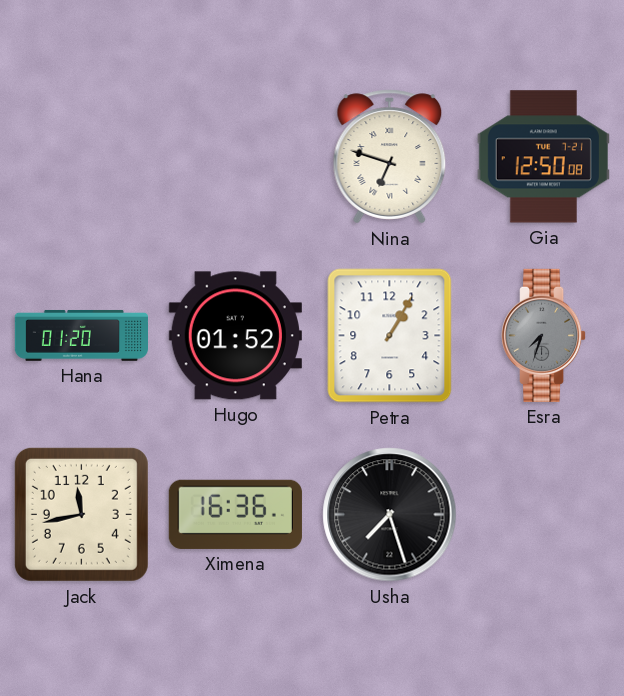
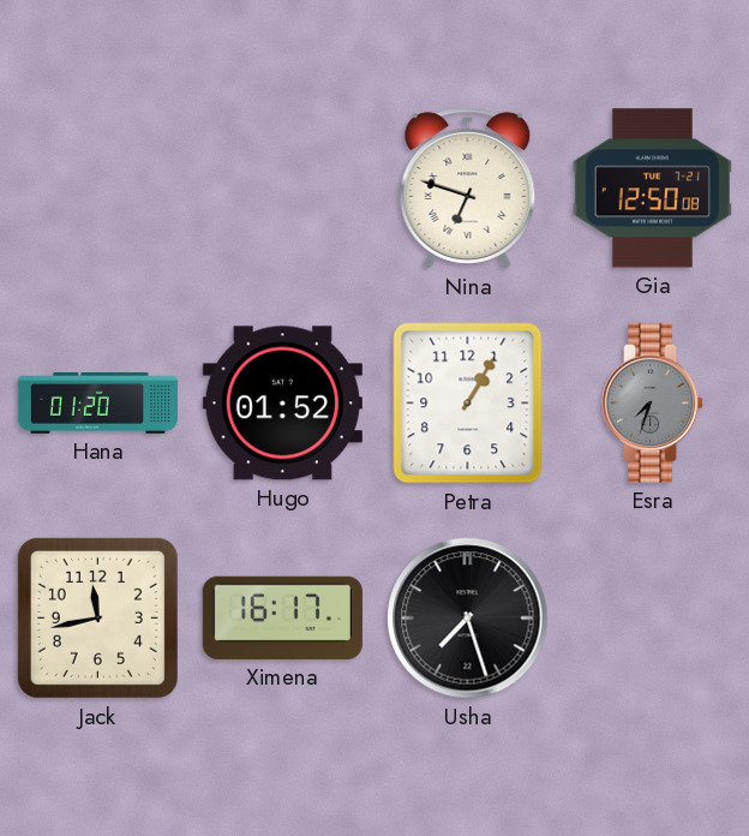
Ximena: 16:36 -> 16:17 (282, 617)
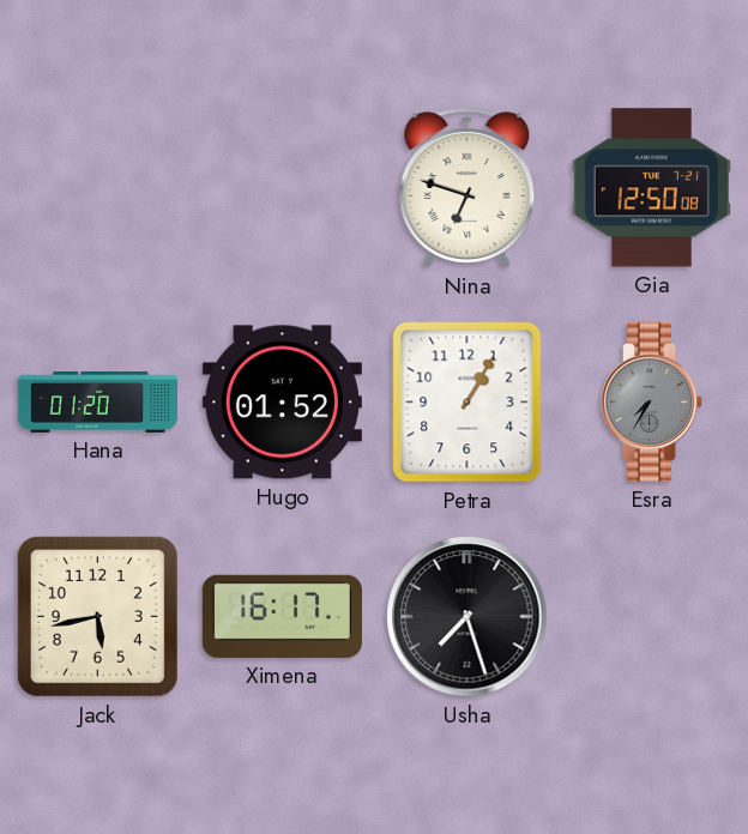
Esra: 7:33 -> 7:35 (653, 401)
Jack: 11:43 -> 5:43 (97, 616)
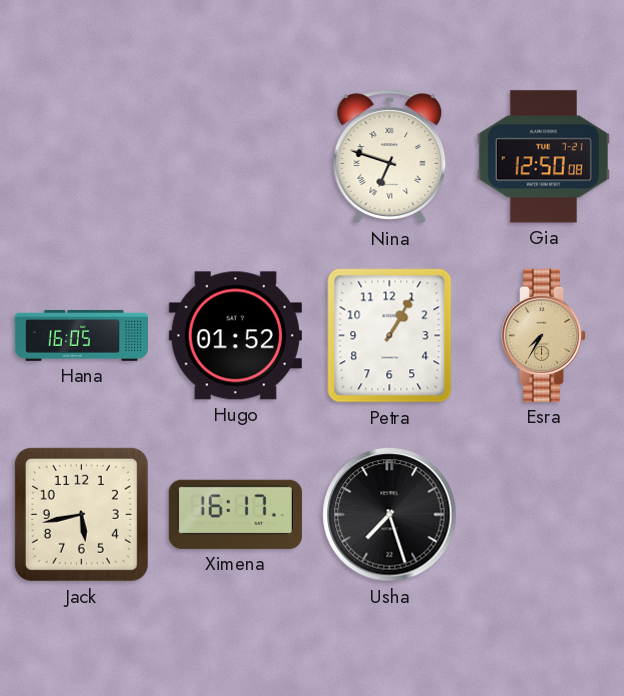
Hana: 01:20 -> 16:05 (81, 335)
Esra dial: grey -> champagne (545, 335)
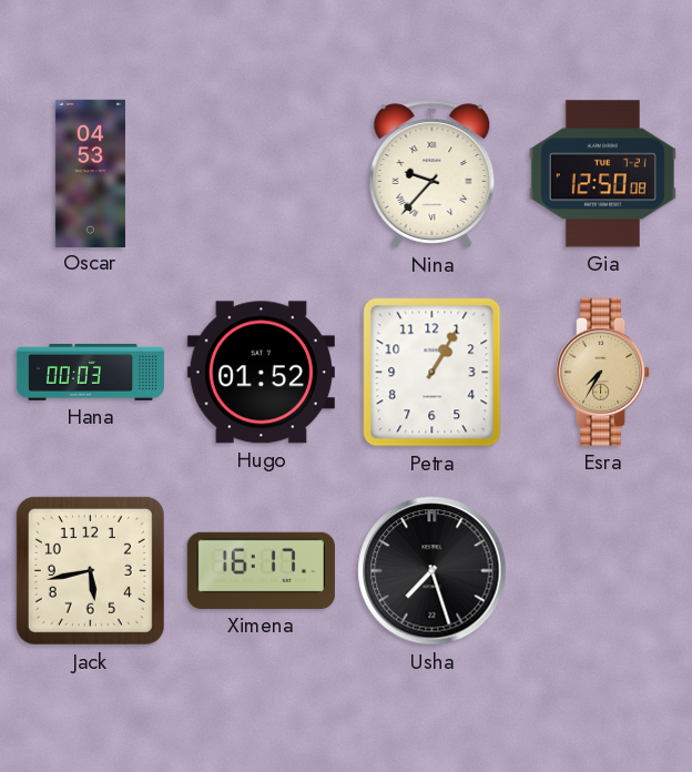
Oscar: none -> 04:53 (90, 173)
Nina: 6:48 -> 9:37 (432, 174)
Hana: 16:05 -> 00:03 (90, 372)
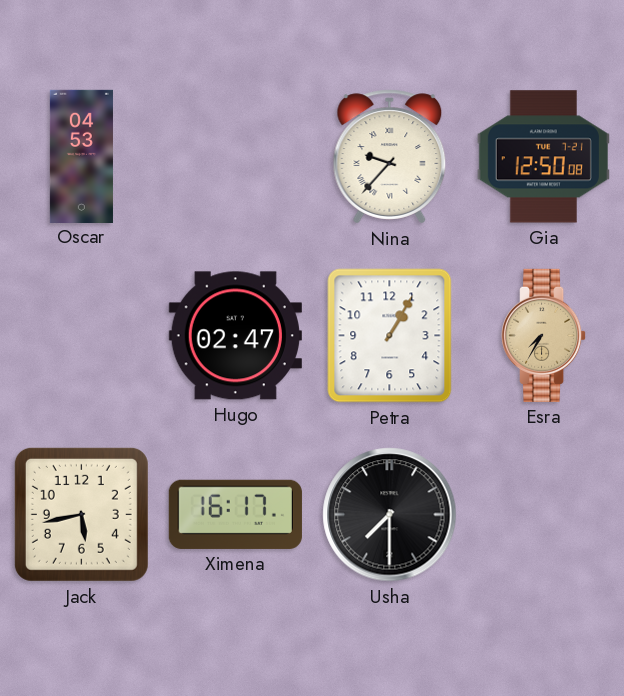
Hana: 00:03 -> none (90, 372)
Hugo: 01:52 -> 02:47 (235, 336)
Usha: 7:27 -> 7:30 (390, 515)
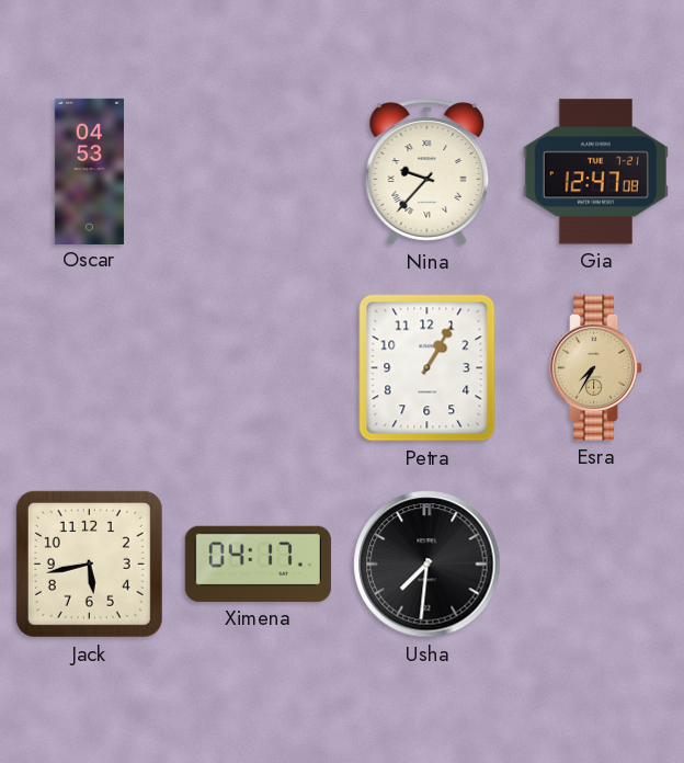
Gia: 12:50 -> 12:47 (595, 172)
Hugo: 02:47 -> none (235, 336)
Ximena: 16:17 -> 04:17 (258, 563)
Usha: 7:30 -> 7:31 (428, 565)
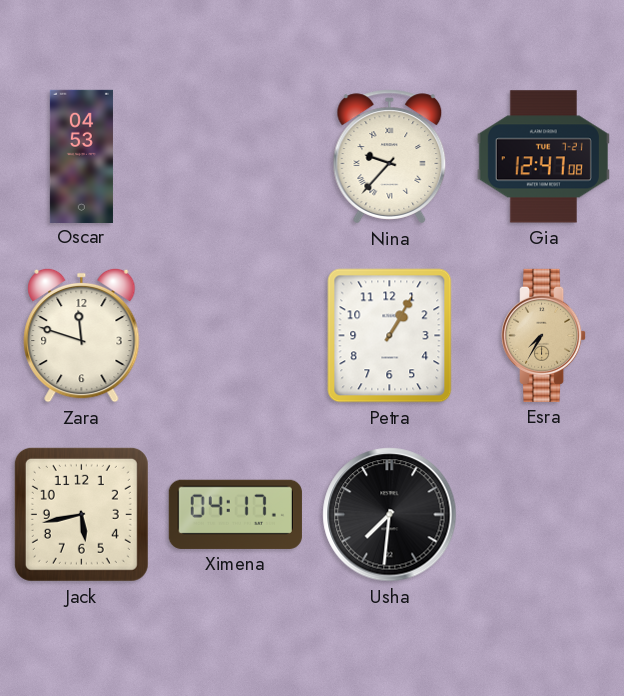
Zara: none -> 11:48 (82, 335)
